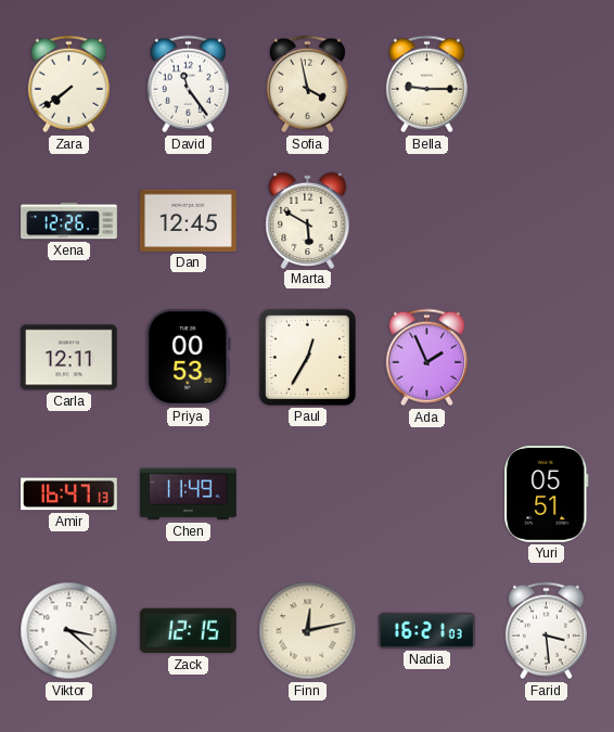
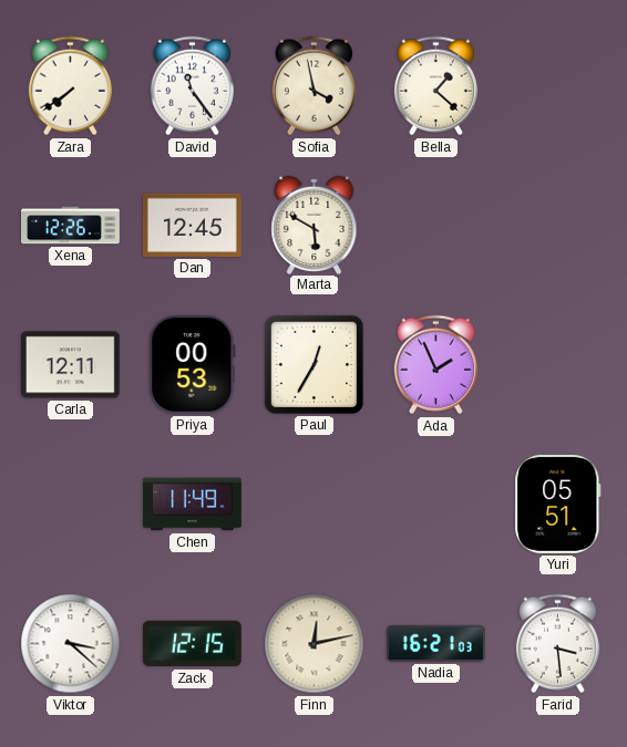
Bella: 9:15 -> 1:22 (435, 86)
Amir: 16:47 -> none (69, 495)
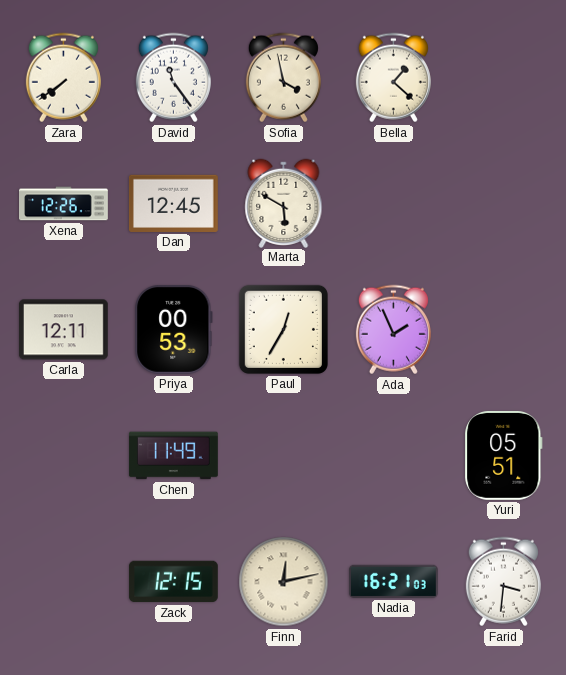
Viktor: 3:22 -> none (71, 644)
Farid: 3:29 -> 3:31 (503, 582)
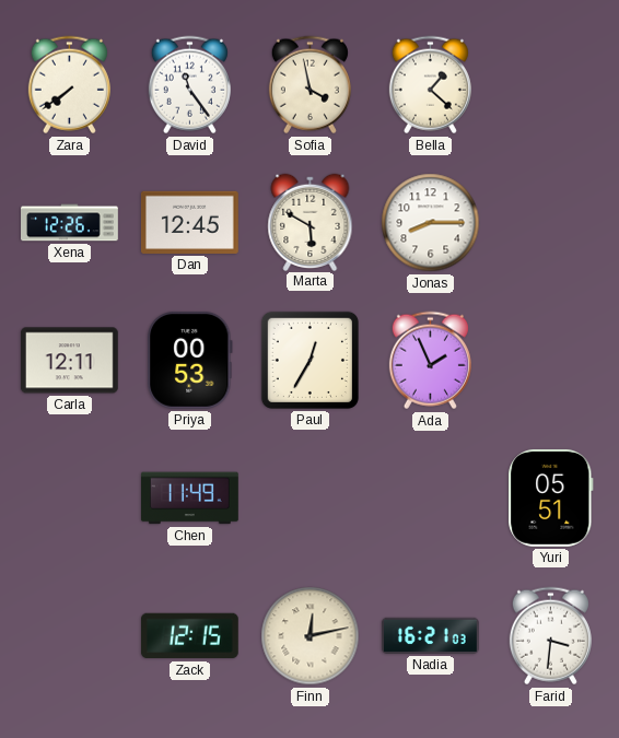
Jonas: none -> 8:15 (431, 223)
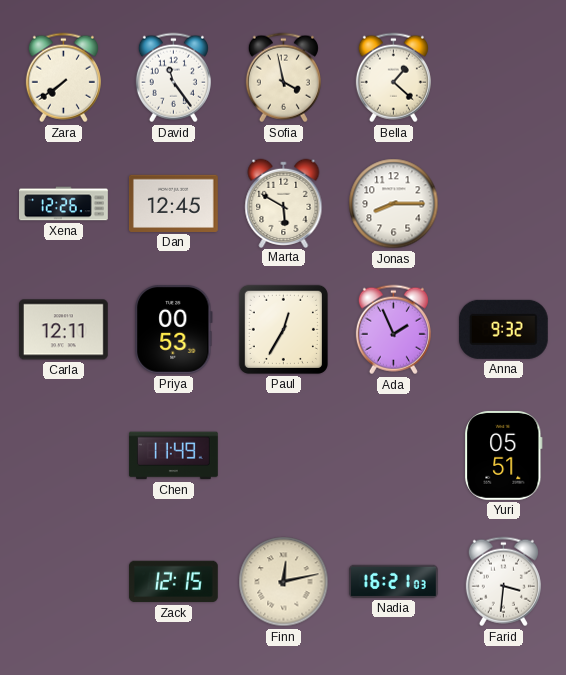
Anna: none -> 9:32 (503, 329)
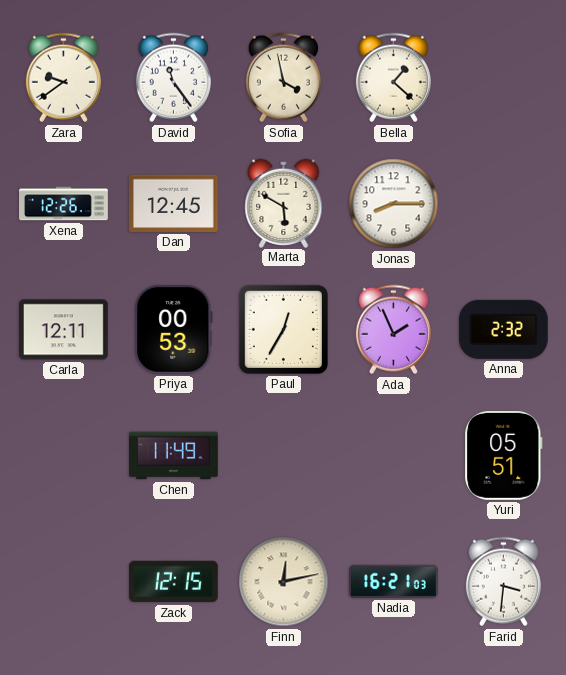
Zara: 7:39 -> 9:39 (63, 78)
Anna: 9:32 -> 2:32 (503, 329)
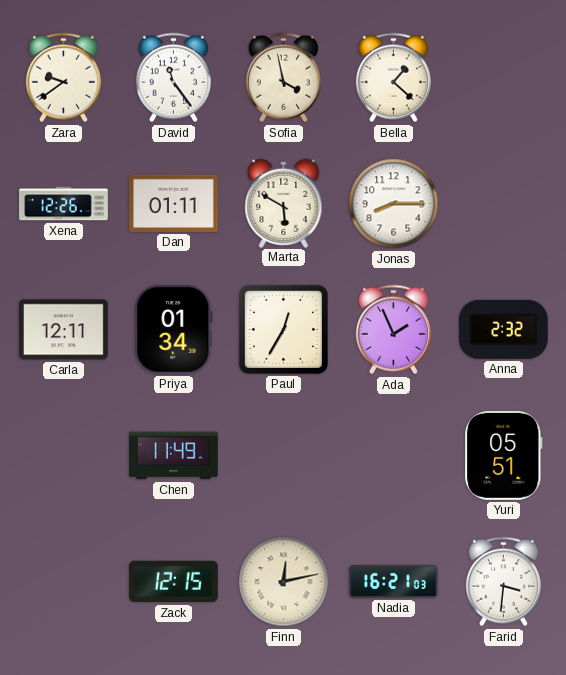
Dan: 12:45 -> 01:11 (173, 203)
Priya: 00:53 -> 01:34 (174, 329)
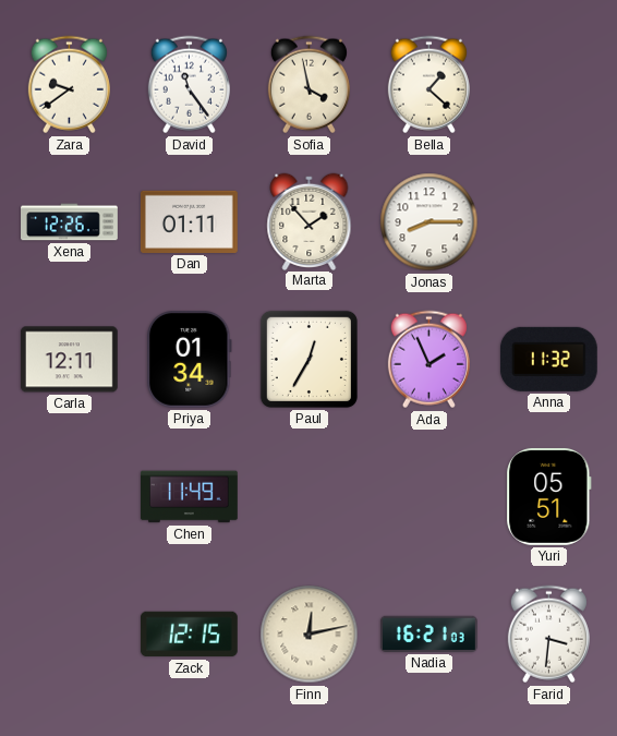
Marta: 5:50 -> 1:53 (310, 221)
Anna: 2:32 -> 11:32 (548, 359)
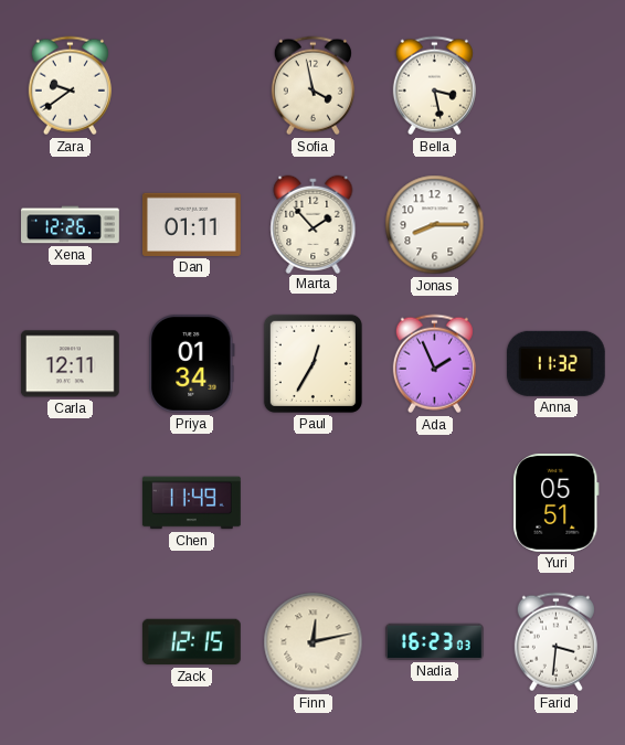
David: 11:24 -> none (189, 85)
Bella: 1:22 -> 3:28 (434, 86)
Nadia: 16:21 -> 16:23 (434, 641)
